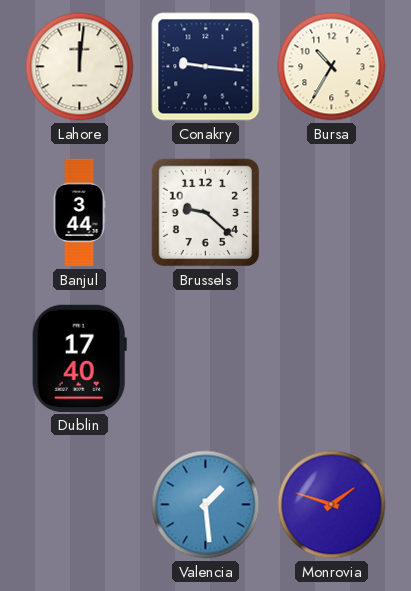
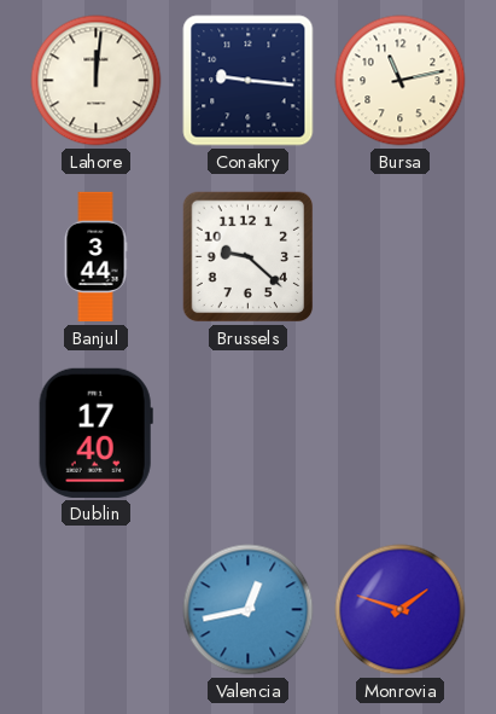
Bursa: 10:35 -> 11:13 (401, 81)
Valencia: 1:29 -> 12:43 (249, 610)
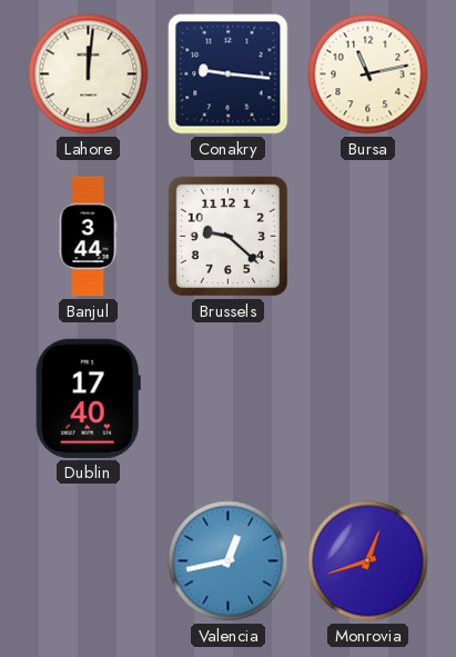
Monrovia: 1:48 -> 12:42 (368, 561)
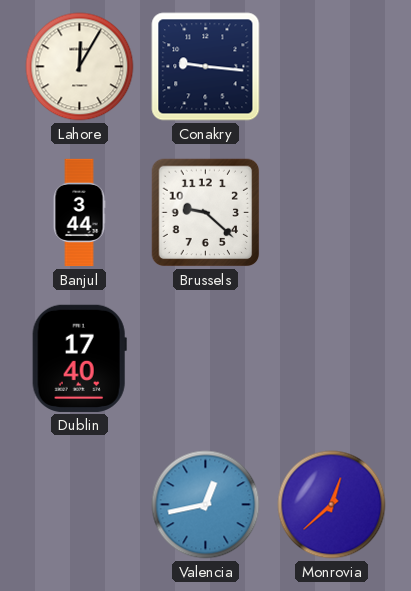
Lahore: 12:01 -> 12:05 (80, 67)
Bursa: 11:13 -> none (368, 74)
Monrovia: 12:42 -> 12:38 (332, 505)
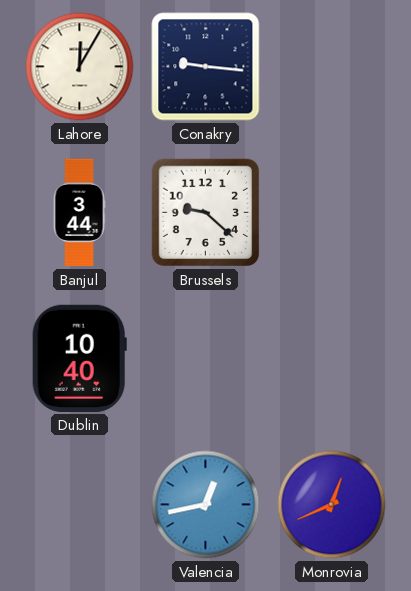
Dublin: 17:40 -> 10:40 (79, 358)
Monrovia: 12:38 -> 12:41 (332, 505)
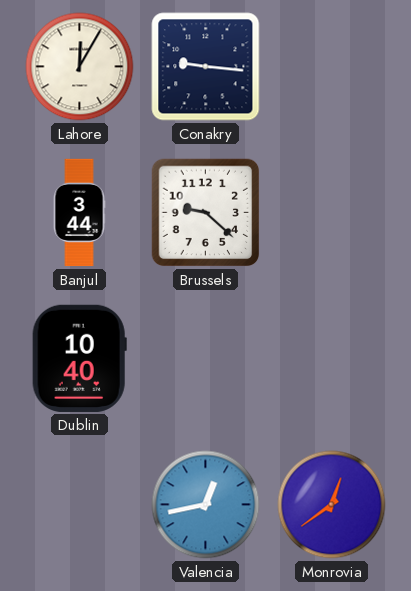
Monrovia: 12:41 -> 12:39 (332, 505)
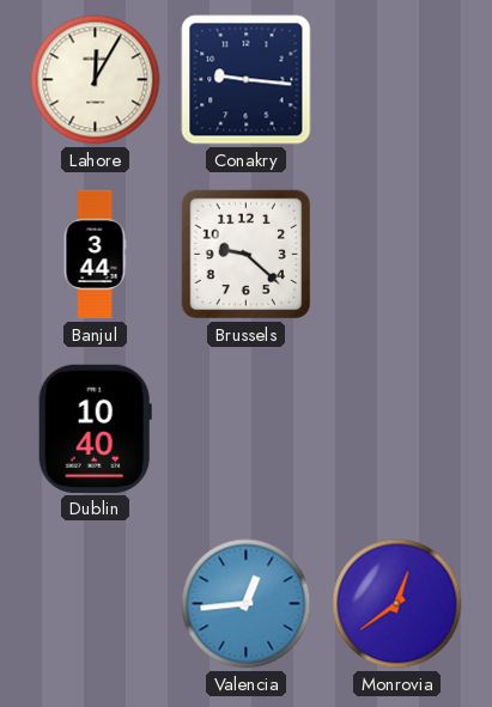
Valencia: 12:43 -> 12:44 (247, 604)
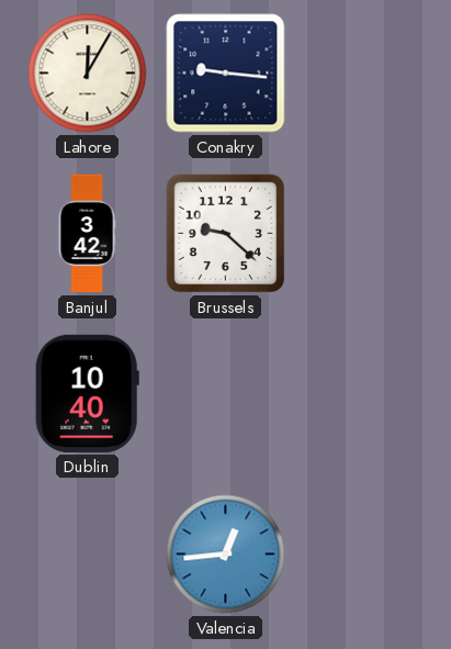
Banjul: 3:44 -> 3:42 (87, 234)
Monrovia: 12:39 -> none (397, 604)
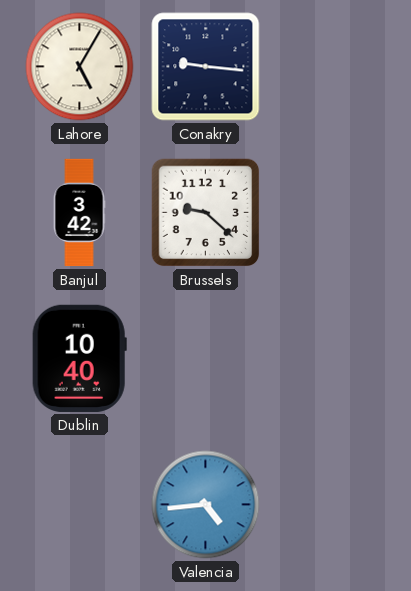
Lahore: 12:05 -> 5:05 (80, 67)
Valencia: 12:44 -> 4:44 (206, 505)
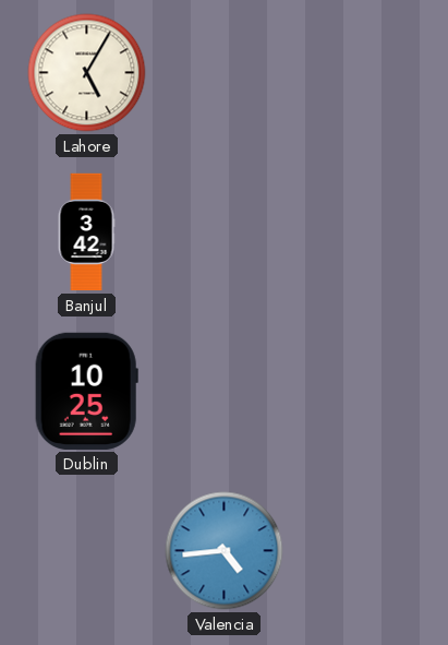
Conakry: 9:16 -> none (206, 67)
Brussels: 9:22 -> none (206, 213)
Dublin: 10:40 -> 10:25 (86, 391)
